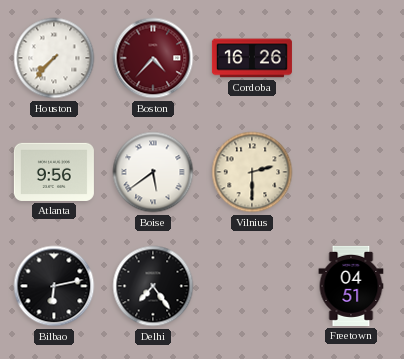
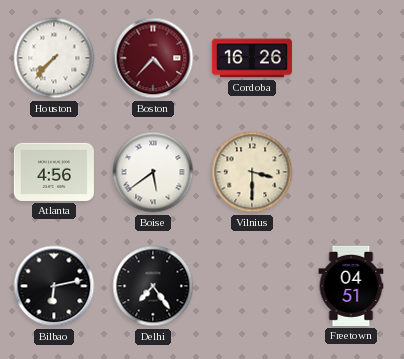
Atlanta: 9:56 -> 4:56 (54, 172)
Vilnius: 2:30 -> 3:30 (252, 172)
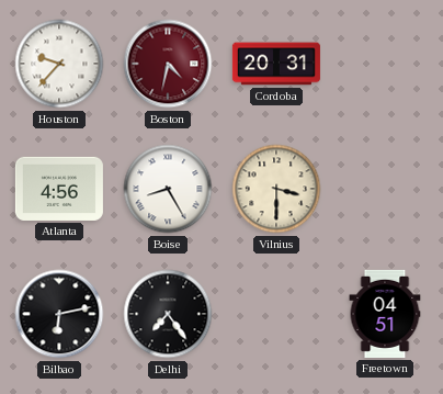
Houston: 7:37 -> 9:37 (59, 64)
Boston: 4:37 -> 4:32 (168, 64)
Cordoba: 16:26 -> 20:31 (276, 64)
Boise: 5:39 -> 8:25 (168, 189)
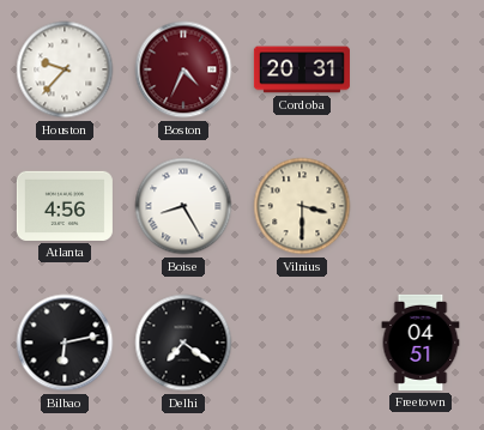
Boston: 4:32 -> 4:34 (183, 69)
Delhi: 7:24 -> 7:21 (183, 343)
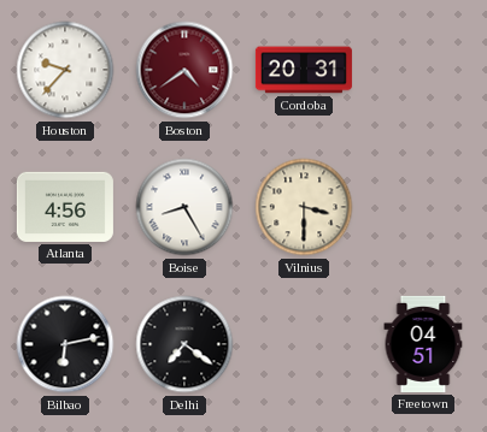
Boston: 4:34 -> 4:39 (184, 70)
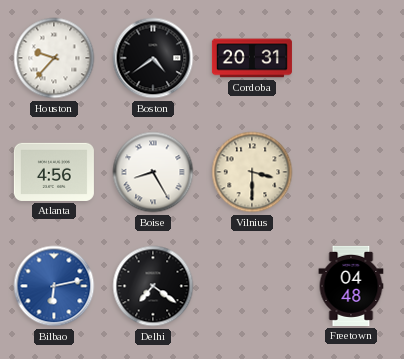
Boston dial: burgundy -> black (153, 58)
Bilbao dial: black -> blue (54, 286)
Freetown: 04:51 -> 04:48 (351, 286)
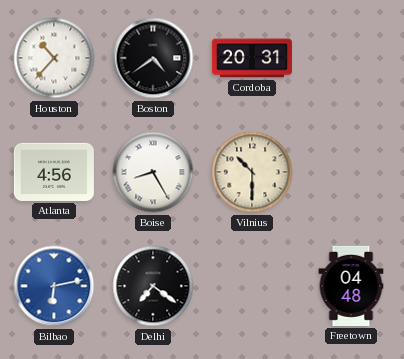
Houston: 9:37 -> 10:37 (54, 58)
Vilnius: 3:30 -> 10:30 (252, 172)
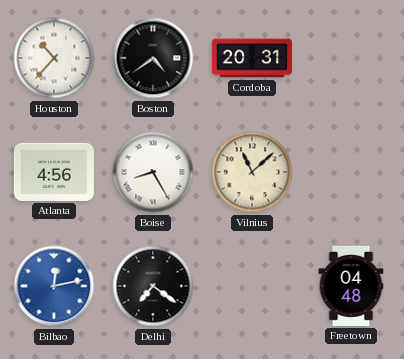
Vilnius: 10:30 -> 11:08 (252, 172)
Bilbao: 6:13 -> 12:13 (54, 286)
